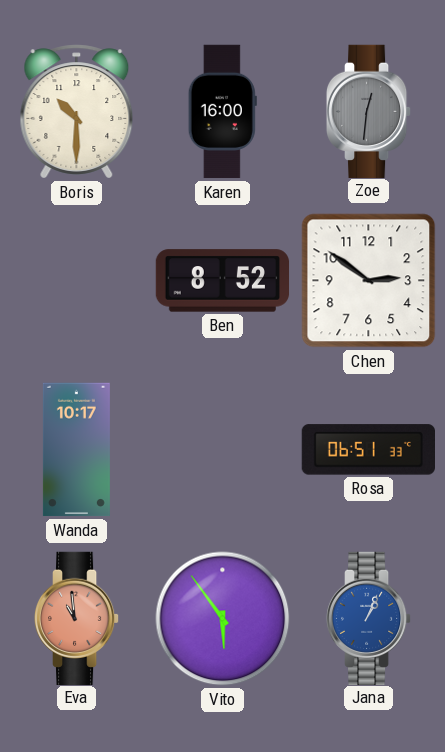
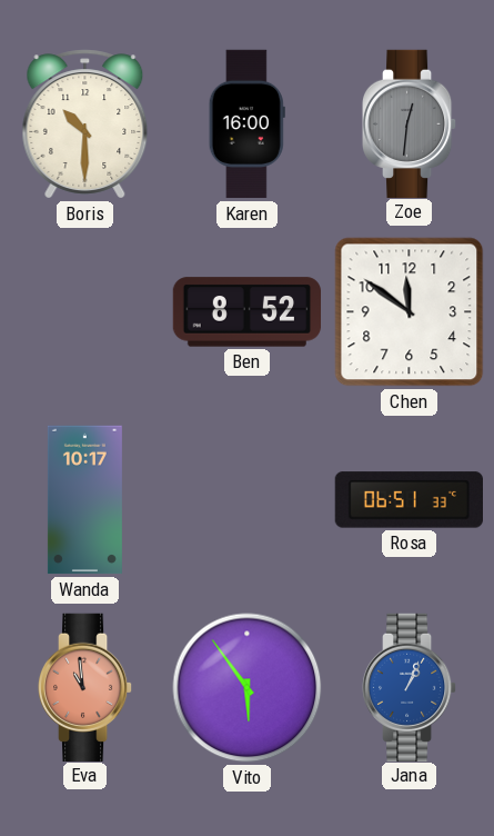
Chen: 2:51 -> 11:51 (410, 312)
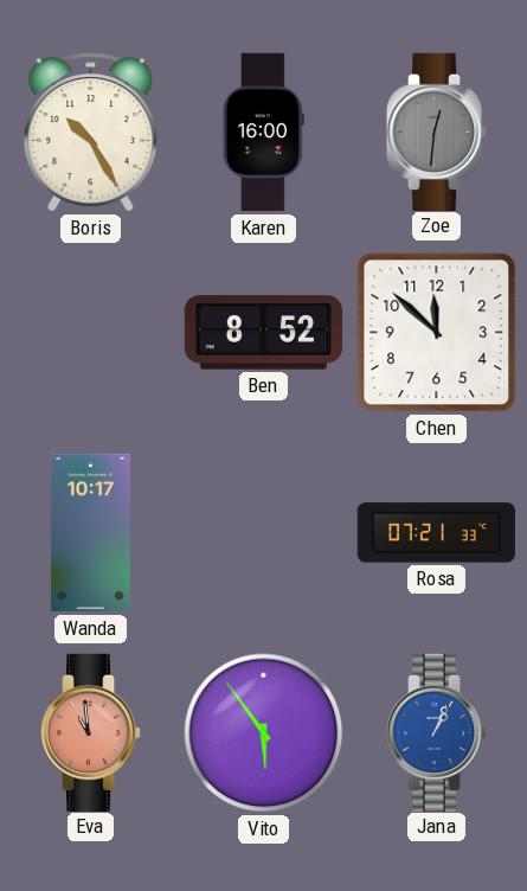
Boris: 10:30 -> 10:25 (91, 133)
Chen: 11:51 -> 11:52 (437, 333)
Rosa: 06:51 -> 07:21 (436, 533)
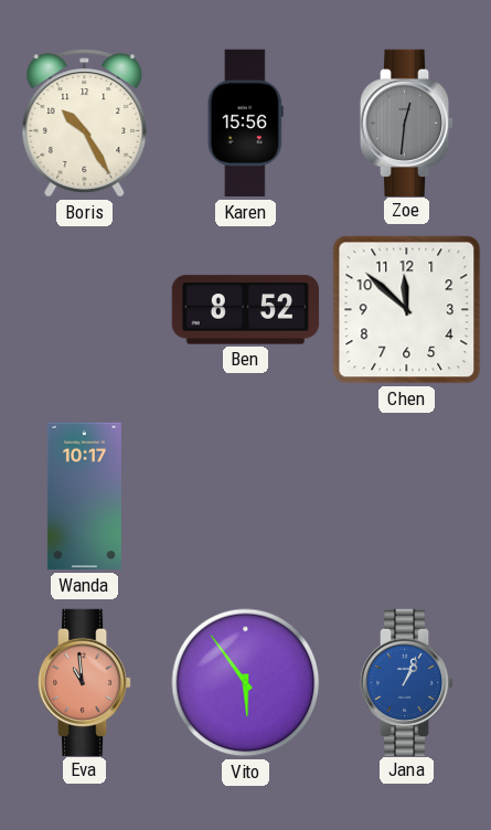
Karen: 16:00 -> 15:56 (245, 124)
Rosa: 07:21 -> none (436, 533)
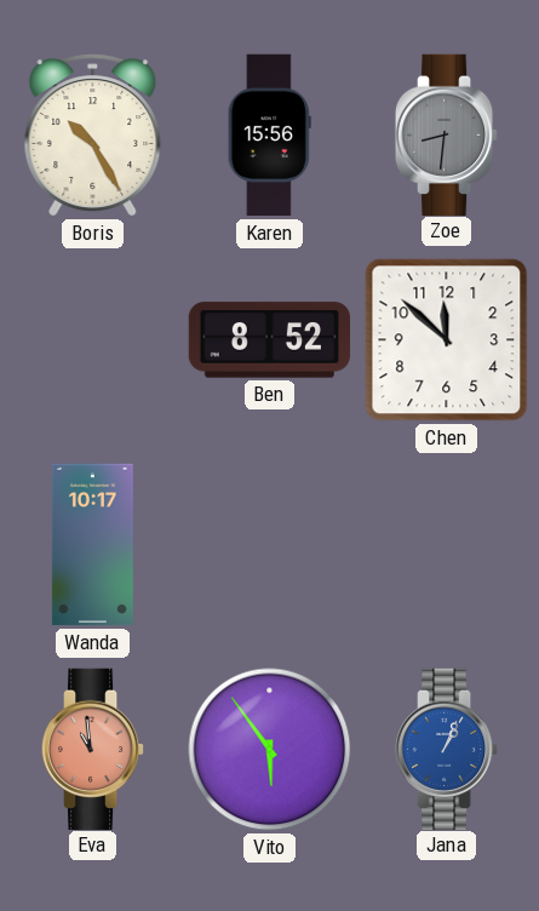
Zoe: 12:31 -> 8:31 (447, 134)
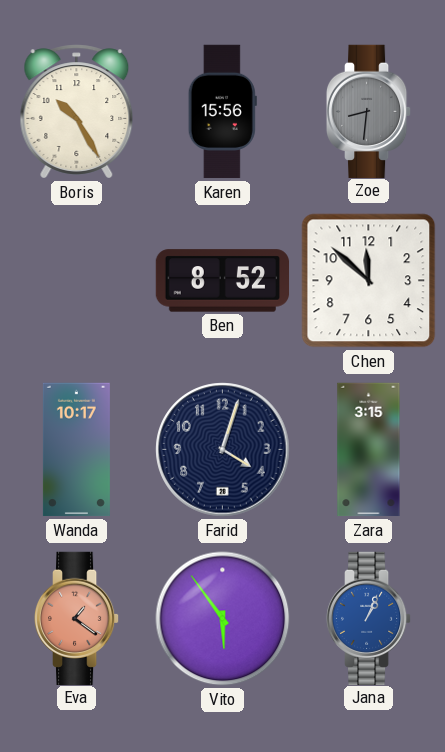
Farid: none -> 4:03 (223, 450)
Zara: none -> 3:15 (369, 450)
Eva: 10:59 -> 1:21 (77, 618)
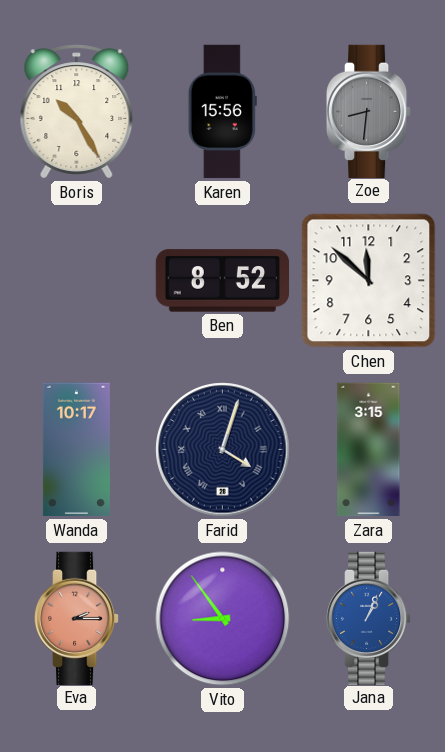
Farid numerals: Arabic -> Roman (223, 450)
Eva: 1:21 -> 2:15 (77, 618)
Vito: 5:54 -> 8:54 (223, 619)
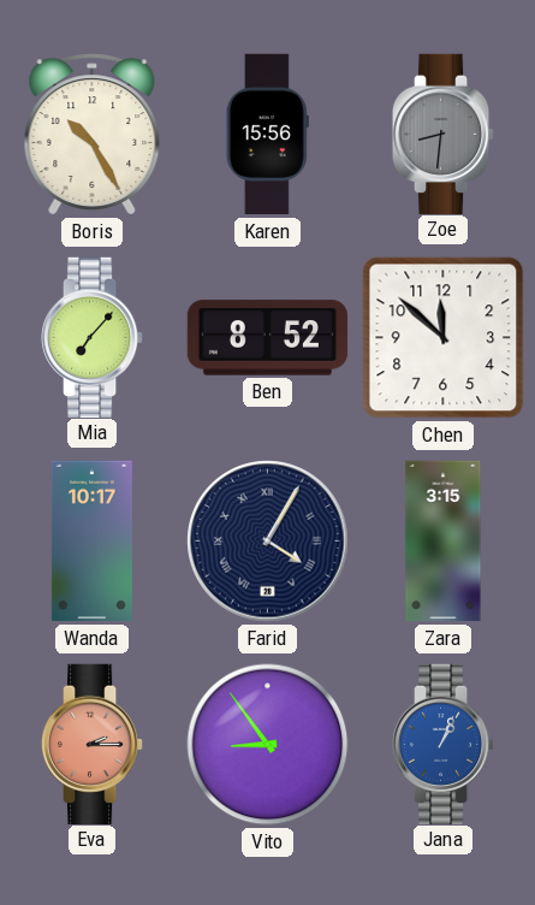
Mia: none -> 7:07 (93, 337)
Farid: 4:03 -> 4:05 (268, 542)
